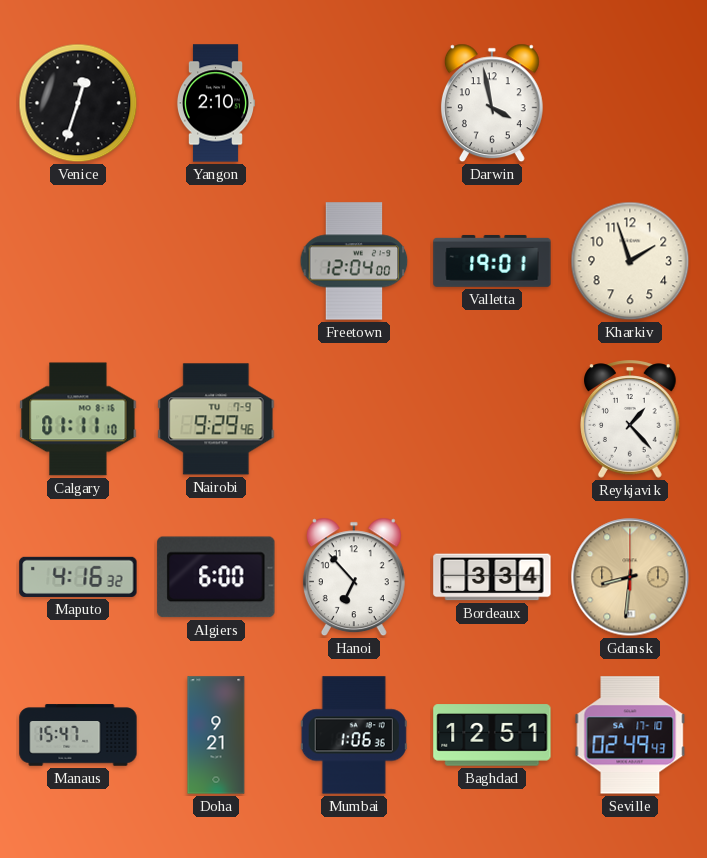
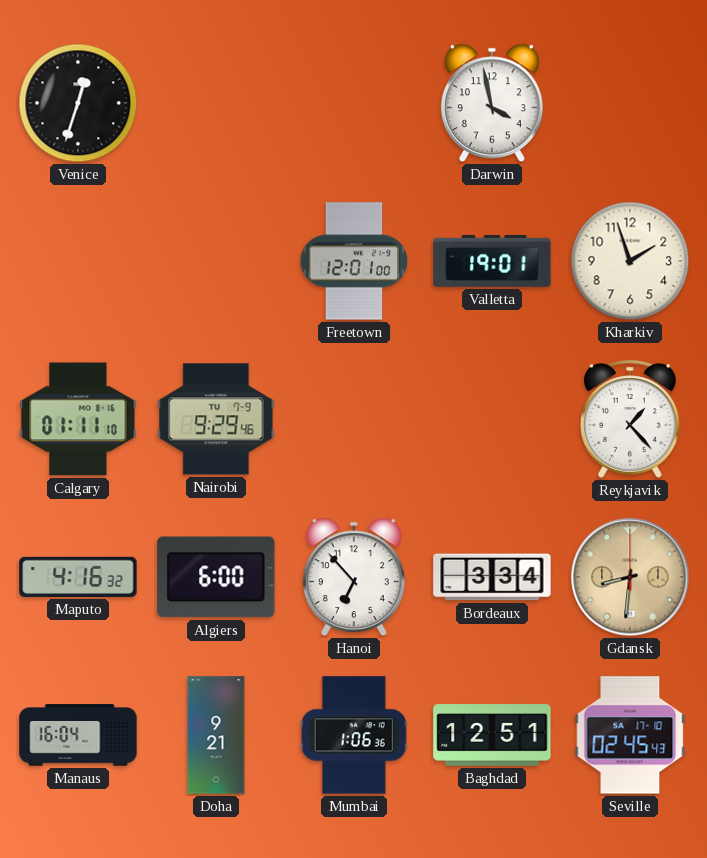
Yangon: 2:10 -> none (215, 103)
Freetown: 12:04 -> 12:01 (354, 261)
Manaus: 15:47 -> 16:04 (78, 735)
Seville: 02:49 -> 02:45 (630, 735)
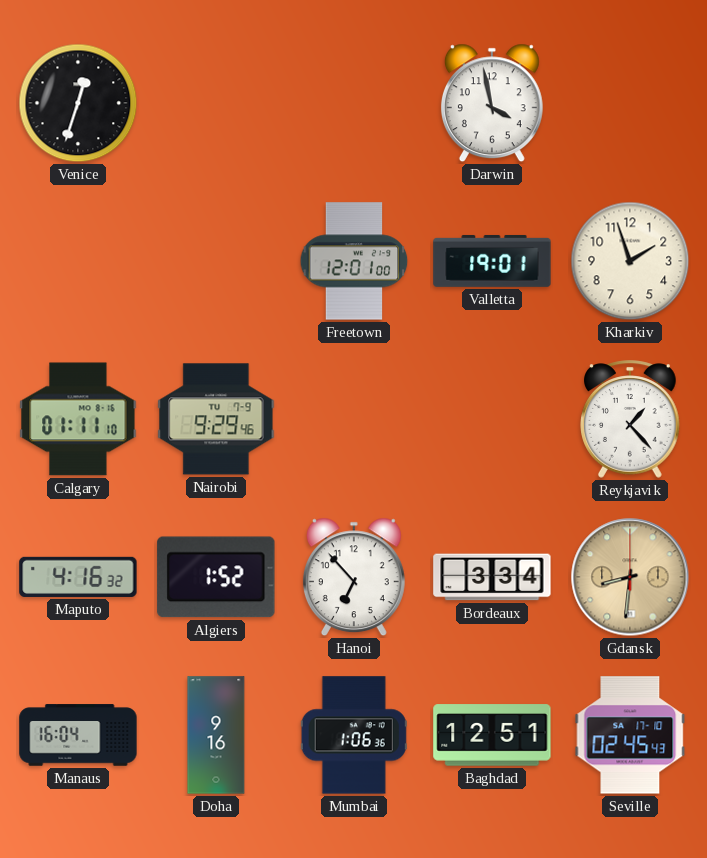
Algiers: 6:00 -> 1:52 (216, 577)
Doha: 9:21 -> 9:16 (216, 735)
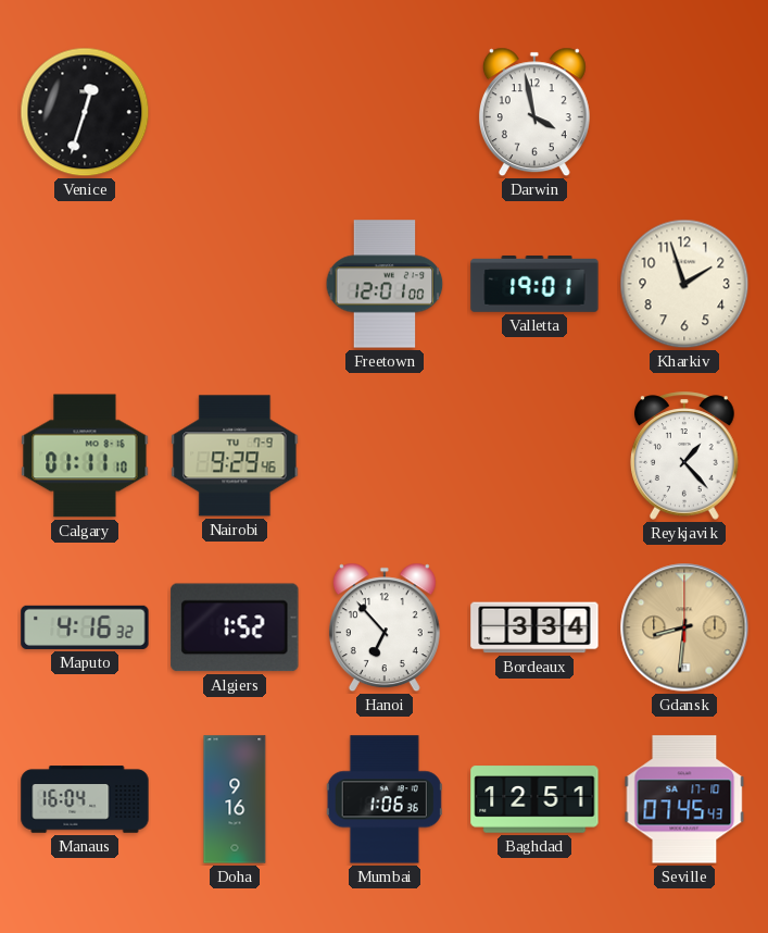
Seville: 02:45 -> 07:45 (684, 799)
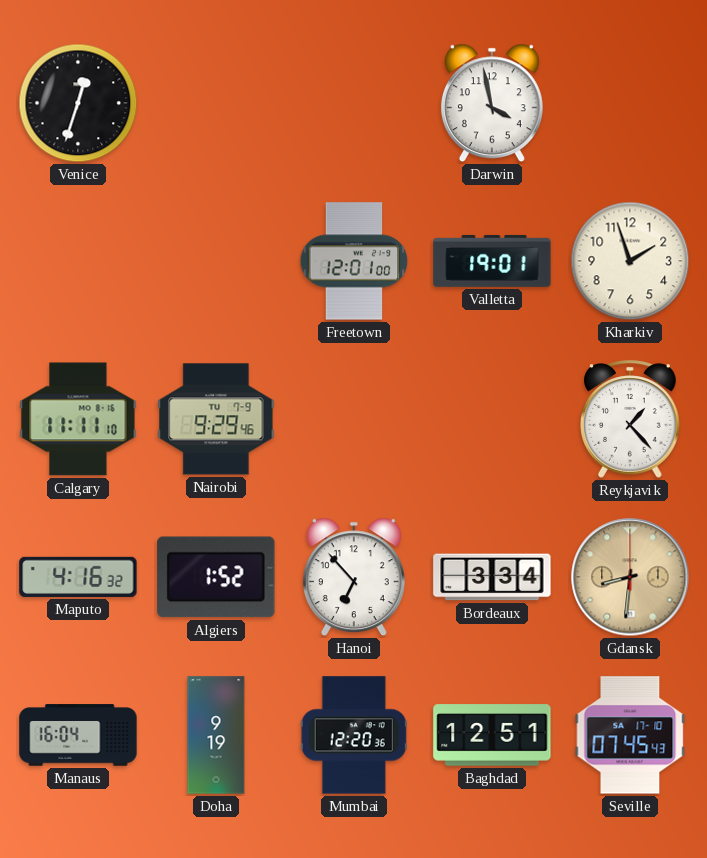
Calgary: 01:11 -> 11:11 (78, 419)
Doha: 9:16 -> 9:19 (216, 735)
Mumbai: 1:06 -> 12:20 (354, 735)
